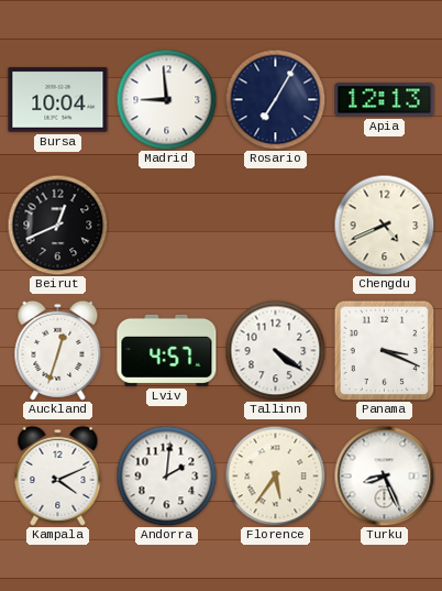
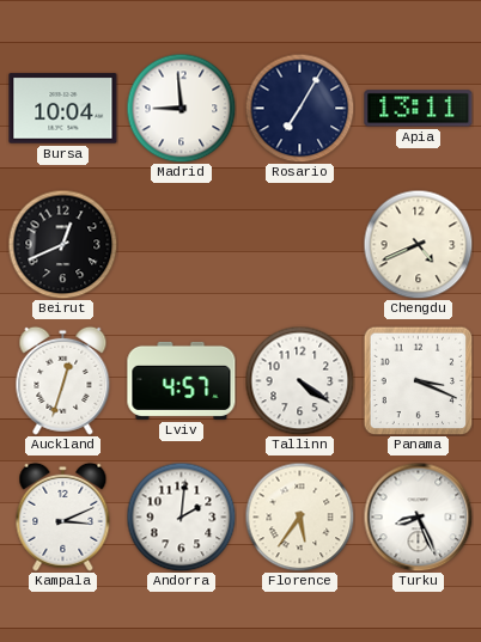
Apia: 12:13 -> 13:11 (419, 109)
Kampala: 4:11 -> 3:11 (63, 516)
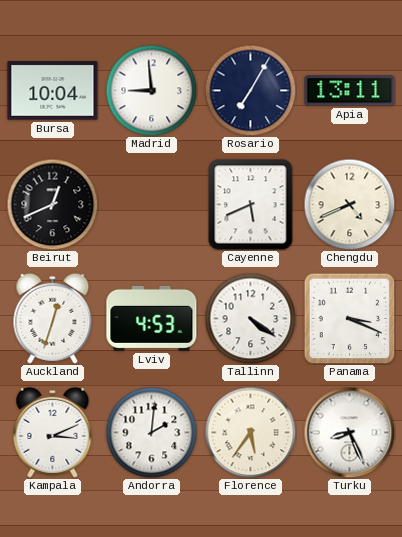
Cayenne: none -> 5:41 (251, 205)
Lviv: 4:57 -> 4:53 (152, 318)
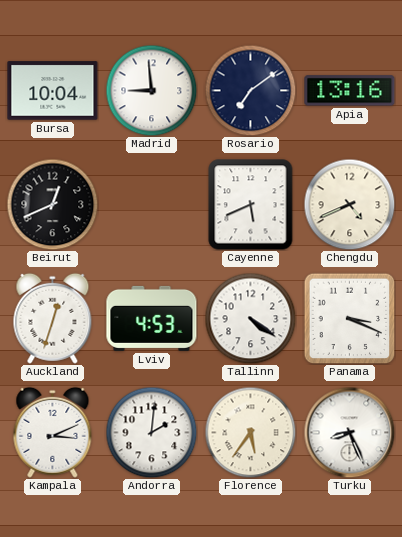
Rosario: 7:05 -> 7:09 (250, 90)
Apia: 13:11 -> 13:16 (350, 91)
